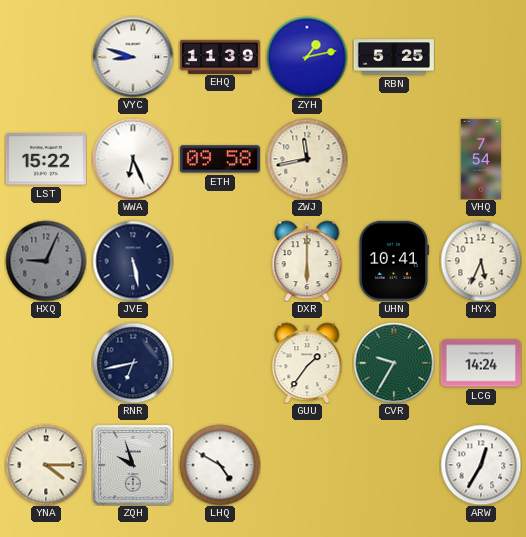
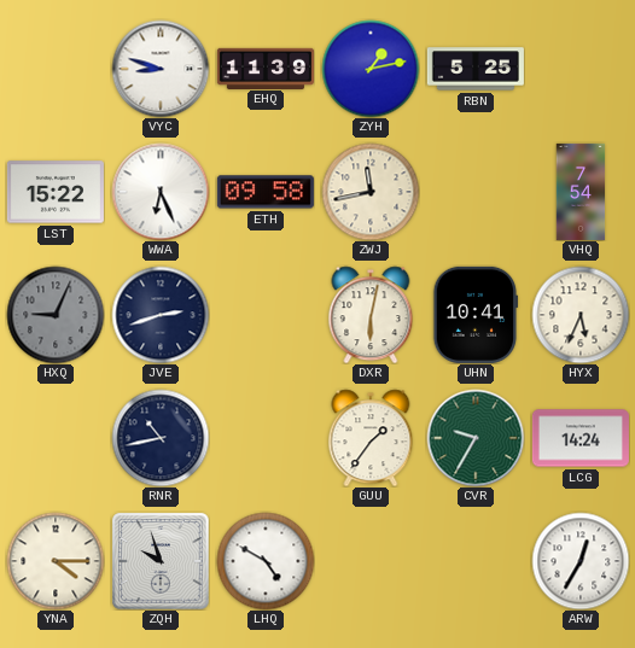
JVE: 5:28 -> 2:42 (161, 315)
DXR: 6:00 -> 6:02 (371, 315)
RNR: 6:43 -> 10:43 (161, 438)
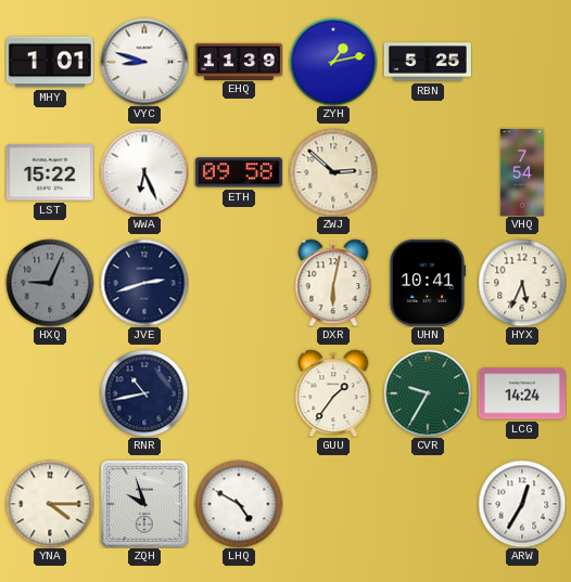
MHY: none -> 1:01 (50, 62)
ZWJ: 11:43 -> 2:52 (333, 172)
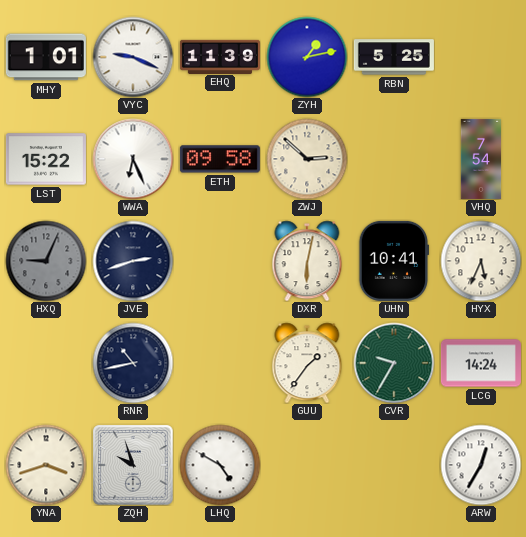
VYC: 8:48 -> 9:19 (133, 57)
YNA: 4:15 -> 3:42 (46, 465)
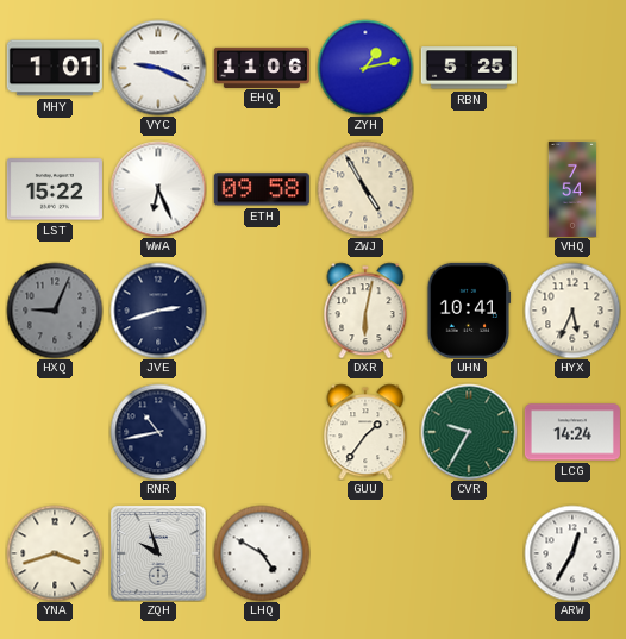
EHQ: 11:39 -> 11:06 (262, 67)
ZWJ: 2:52 -> 4:55 (365, 189)
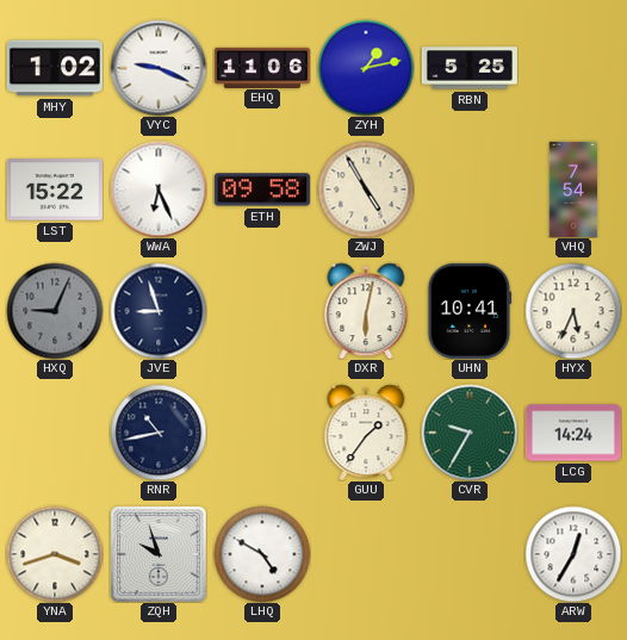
MHY: 1:01 -> 1:02 (55, 68)
JVE: 2:42 -> 8:57 (159, 311)
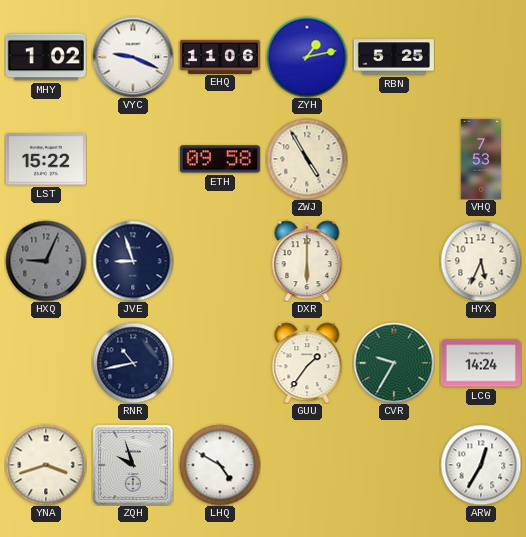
WWA: 6:26 -> none (159, 189)
VHQ: 7:54 -> 7:53 (481, 159)
DXR: 6:02 -> 6:00 (307, 261)
UHN: 10:41 -> none (470, 311)
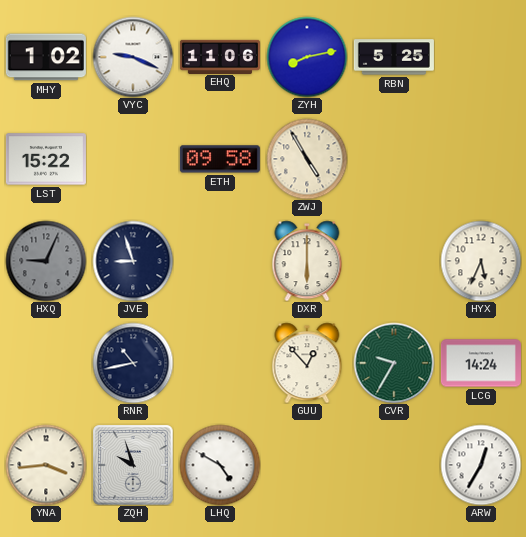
ZYH: 1:13 -> 8:13 (307, 57)
VHQ: 7:53 -> none (481, 159)
GUU: 1:36 -> 12:53 (307, 363)
YNA: 3:42 -> 3:44 (46, 465)
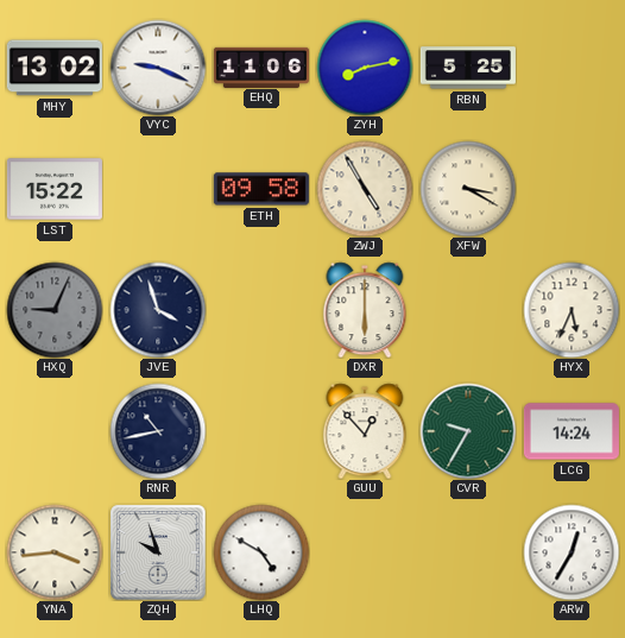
MHY: 1:02 -> 13:02 (55, 68)
XFW: none -> 3:20 (468, 189)
JVE: 8:57 -> 3:57 (158, 310)
